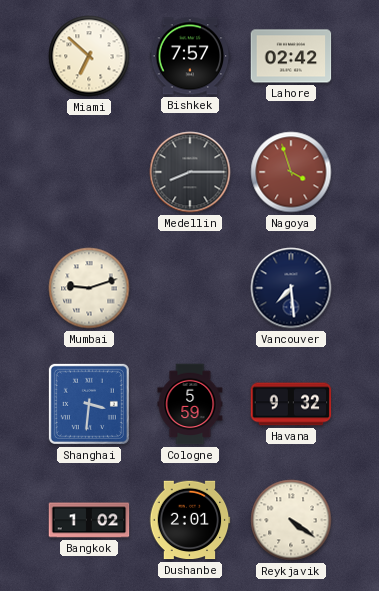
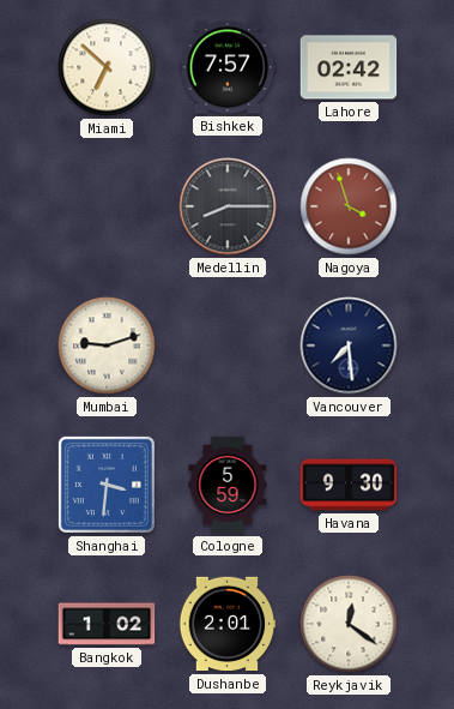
Havana: 9:32 -> 9:30 (349, 485)
Reykjavik: 4:21 -> 12:21 (349, 624)
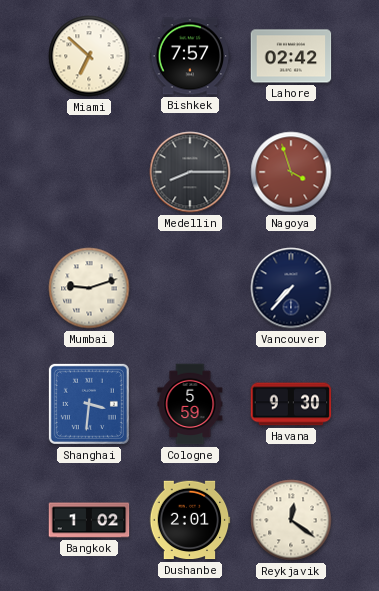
Vancouver: 7:29 -> 7:37 (291, 288)
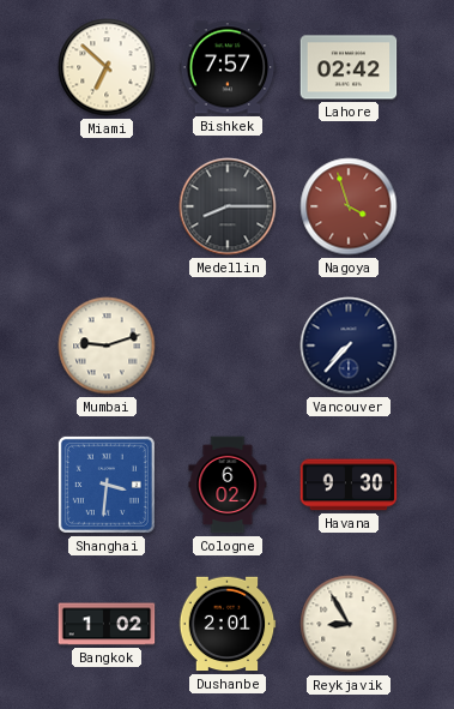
Cologne: 5:59 -> 6:02 (228, 485)
Reykjavik: 12:21 -> 8:55 (349, 624)
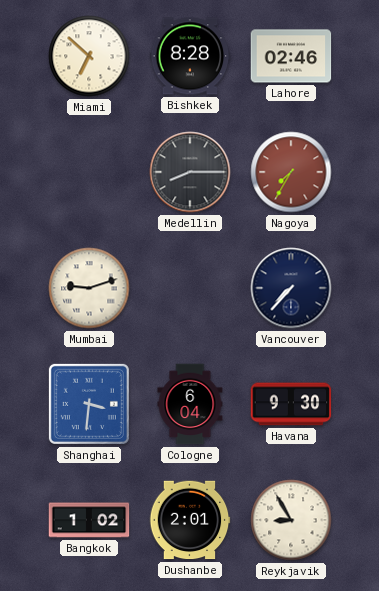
Bishkek: 7:57 -> 8:28 (190, 56)
Lahore: 02:42 -> 02:46 (291, 56)
Nagoya: 3:57 -> 7:35 (291, 172)
Cologne: 6:02 -> 6:04 (190, 404)
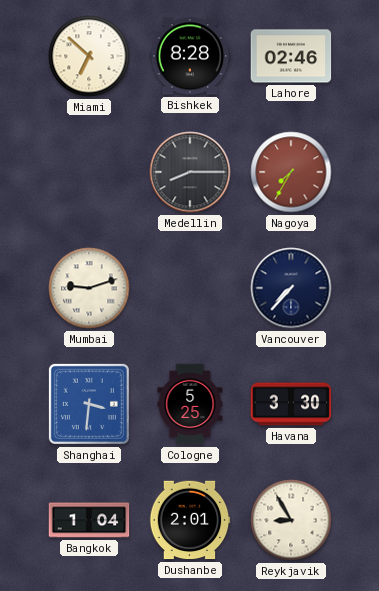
Cologne: 6:04 -> 5:25 (190, 404)
Havana: 9:30 -> 3:30 (291, 404)
Bangkok: 1:02 -> 1:04 (89, 520)
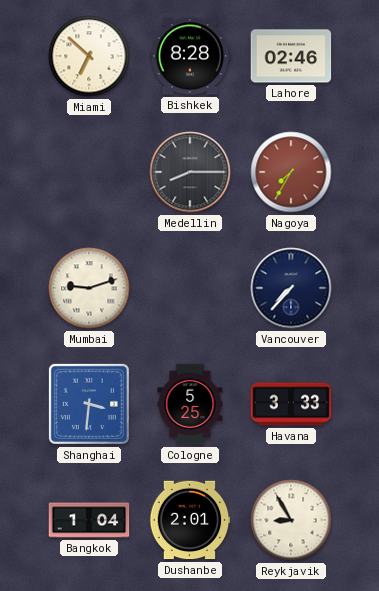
Havana: 3:30 -> 3:33 (291, 404)
